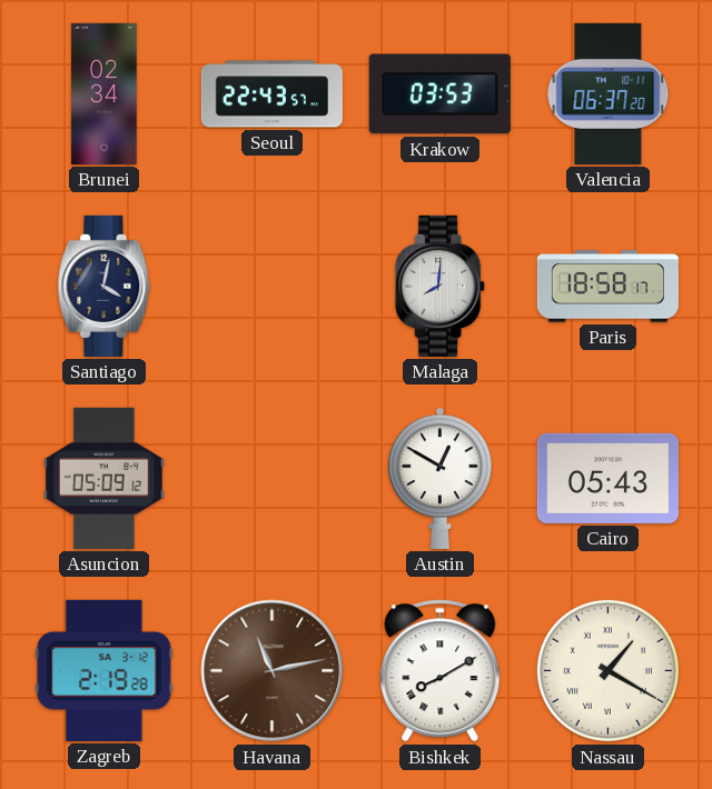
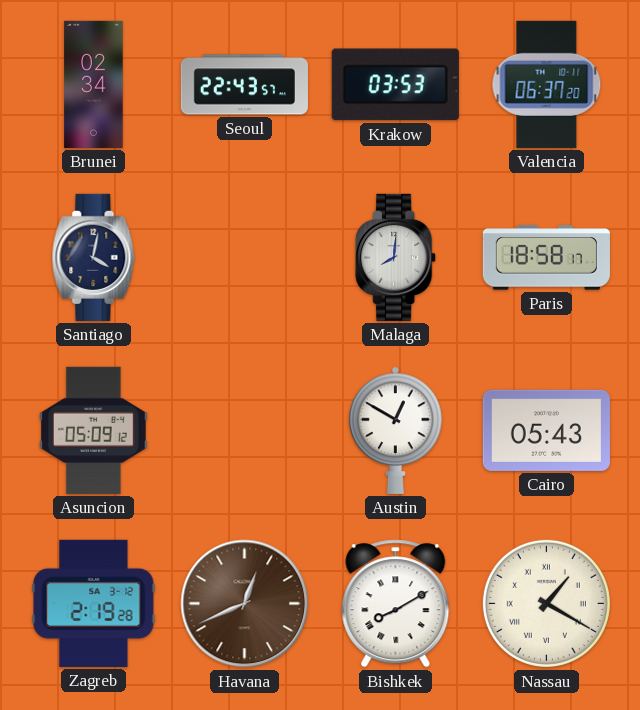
Havana: 11:13 -> 12:41 (245, 604)
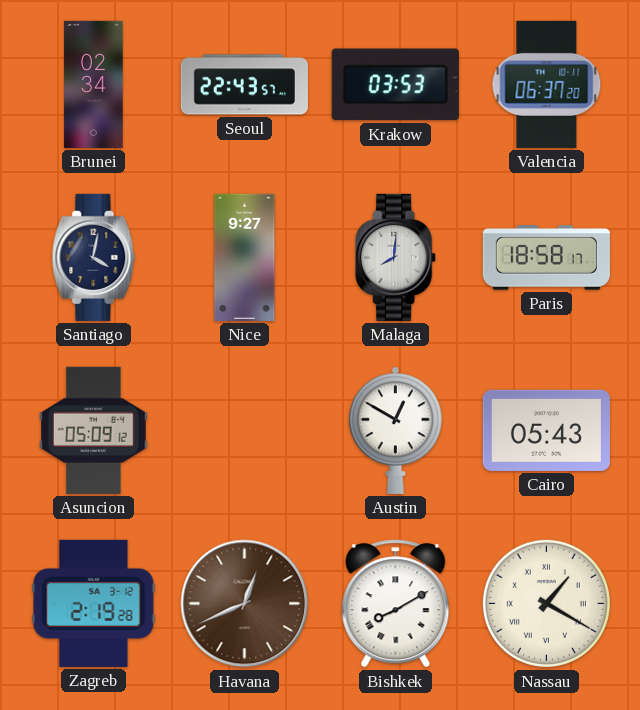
Nice: none -> 9:27 (245, 257)
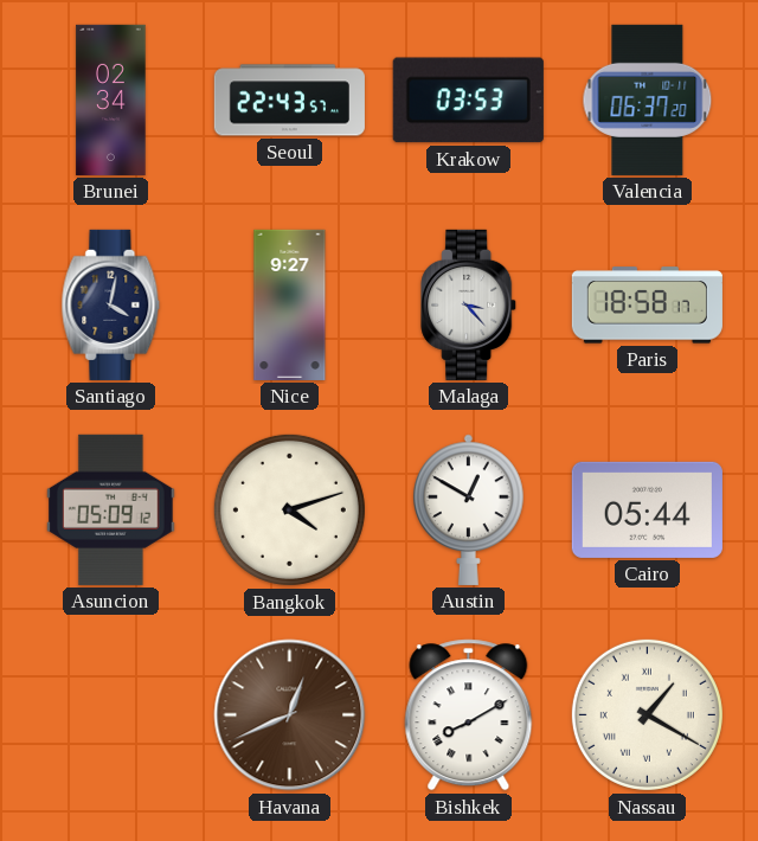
Malaga: 8:01 -> 3:23 (469, 304)
Bangkok: none -> 4:12 (289, 509)
Cairo: 05:43 -> 05:44 (647, 509)
Zagreb: 2:19 -> none (94, 603)
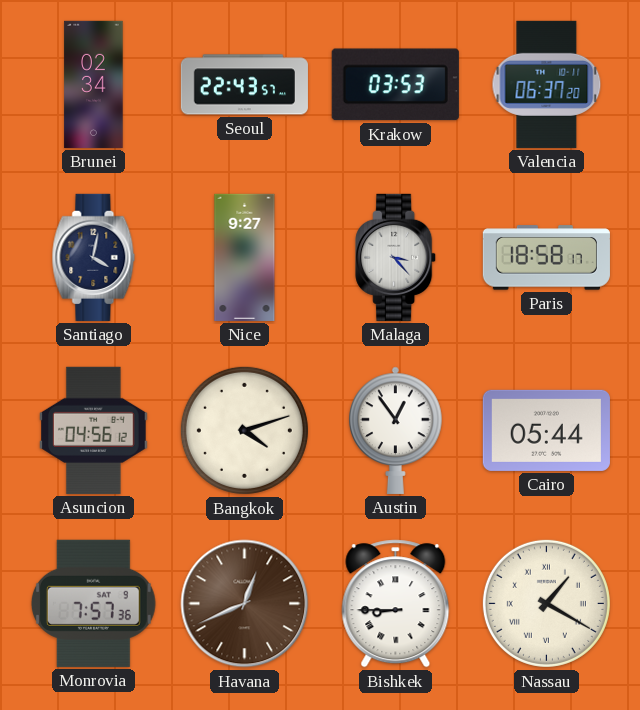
Asuncion: 05:09 -> 04:56 (94, 430)
Austin: 12:50 -> 12:54 (396, 430)
Monrovia: none -> 7:57 (93, 603)
Bishkek: 8:10 -> 8:45 (396, 604)
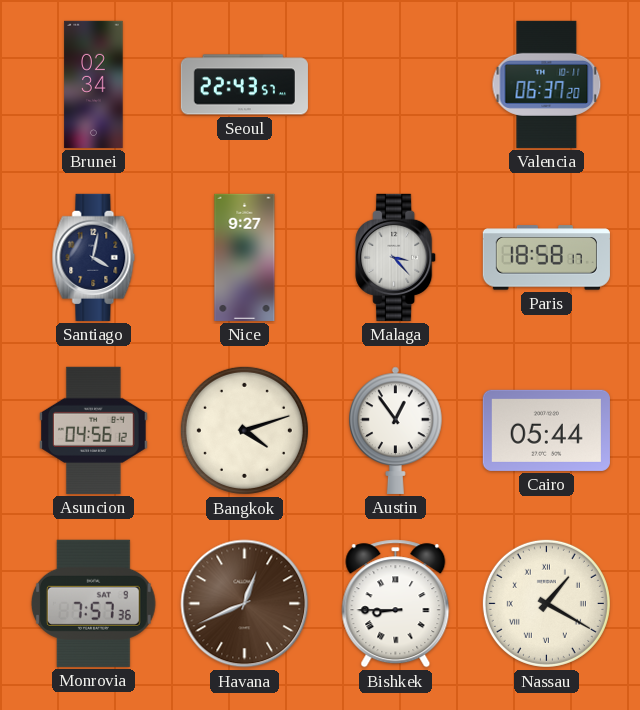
Krakow: 03:53 -> none (395, 85)
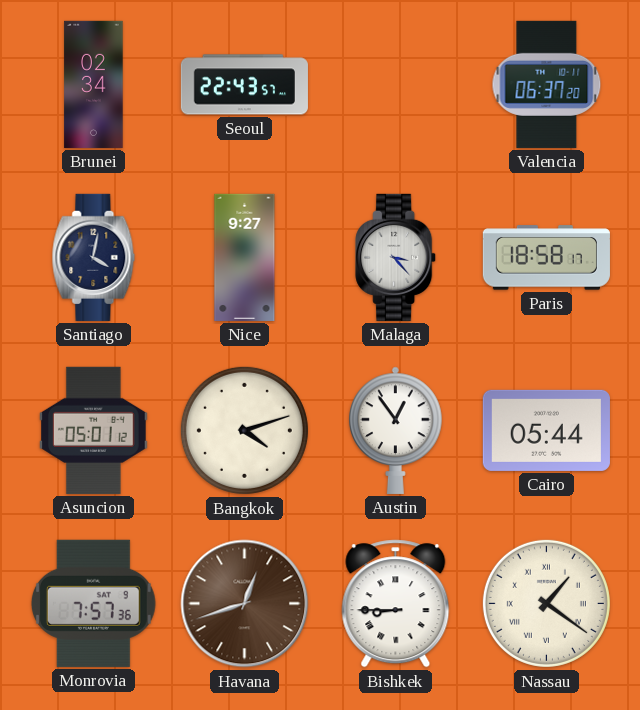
Asuncion: 04:56 -> 05:01 (94, 430)
Havana: 12:41 -> 12:42 (245, 604)
Nassau: 1:20 -> 1:21 (546, 603)
